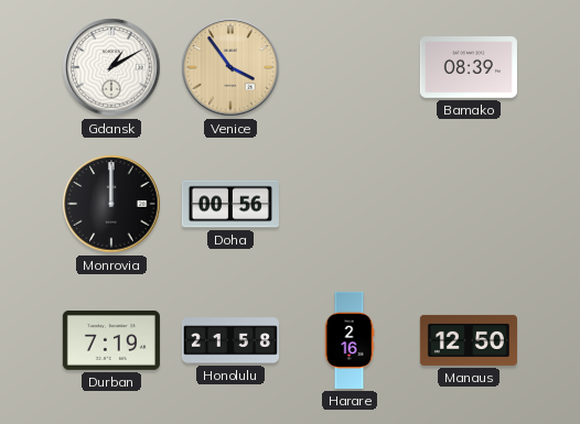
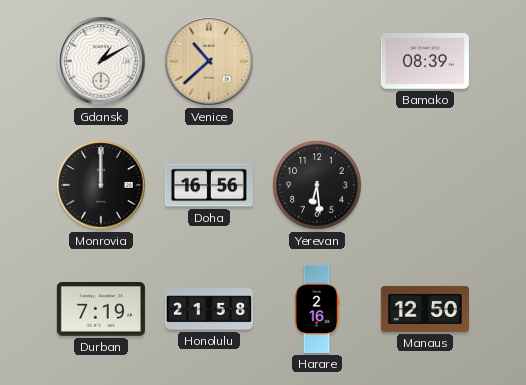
Venice: 3:54 -> 10:38 (209, 61)
Doha: 00:56 -> 16:56 (209, 185)
Yerevan: none -> 6:29 (317, 185)
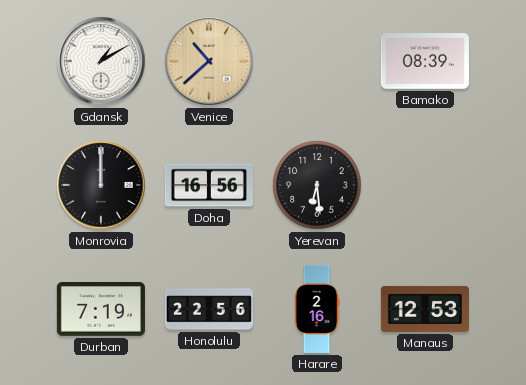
Honolulu: 21:58 -> 22:56 (209, 309)
Manaus: 12:50 -> 12:53 (425, 309)
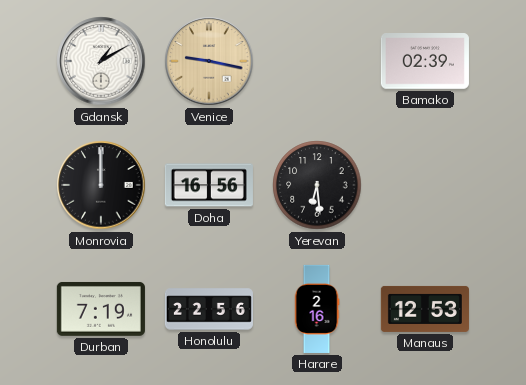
Venice: 10:38 -> 9:17 (209, 61)
Bamako: 08:39 -> 02:39 (425, 61)
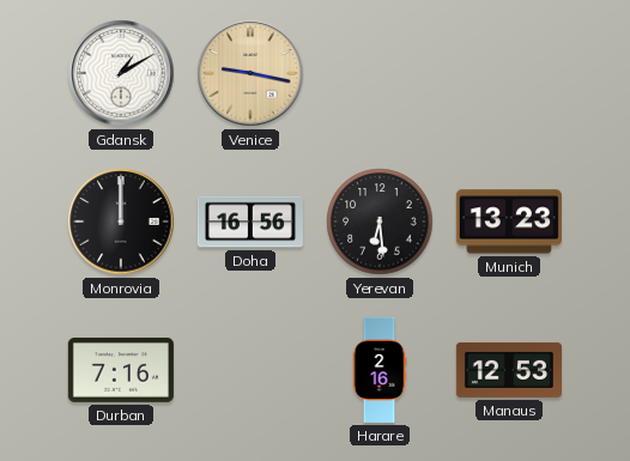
Bamako: 02:39 -> none (425, 61)
Munich: none -> 13:23 (509, 222)
Durban: 7:19 -> 7:16 (121, 370)
Honolulu: 22:56 -> none (209, 309)
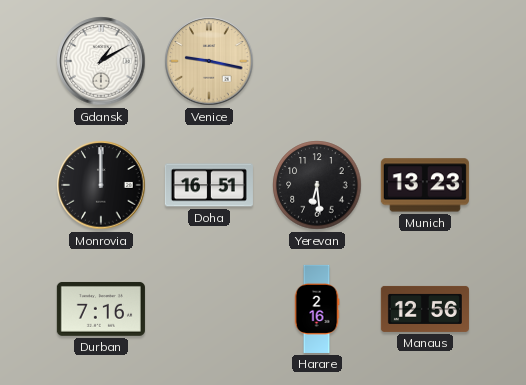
Doha: 16:56 -> 16:51 (209, 185)
Manaus: 12:53 -> 12:56 (425, 309)
